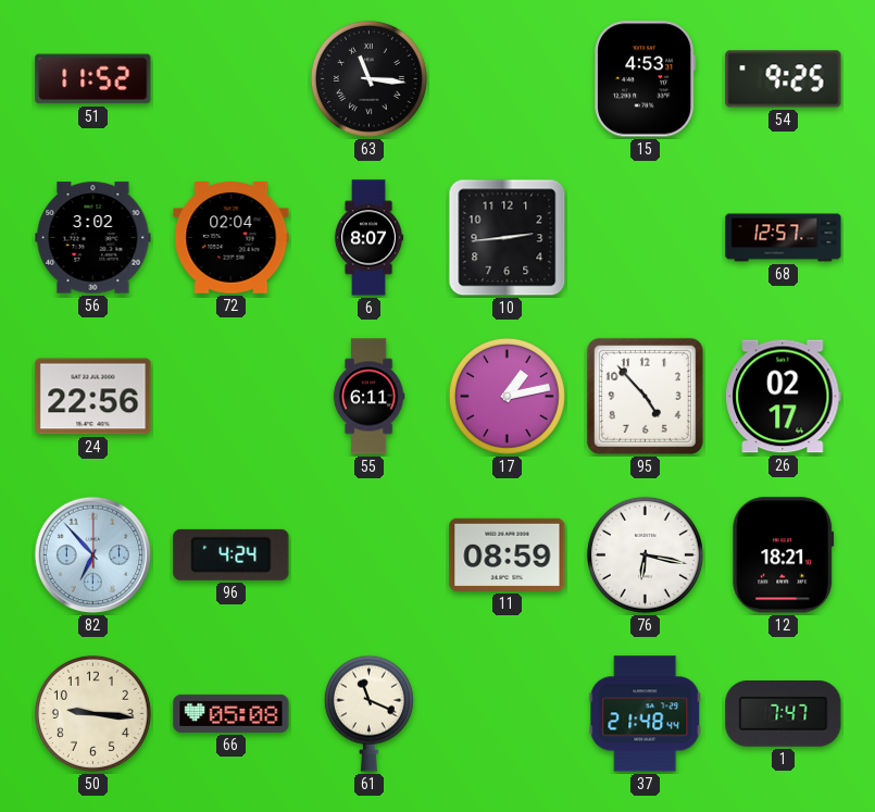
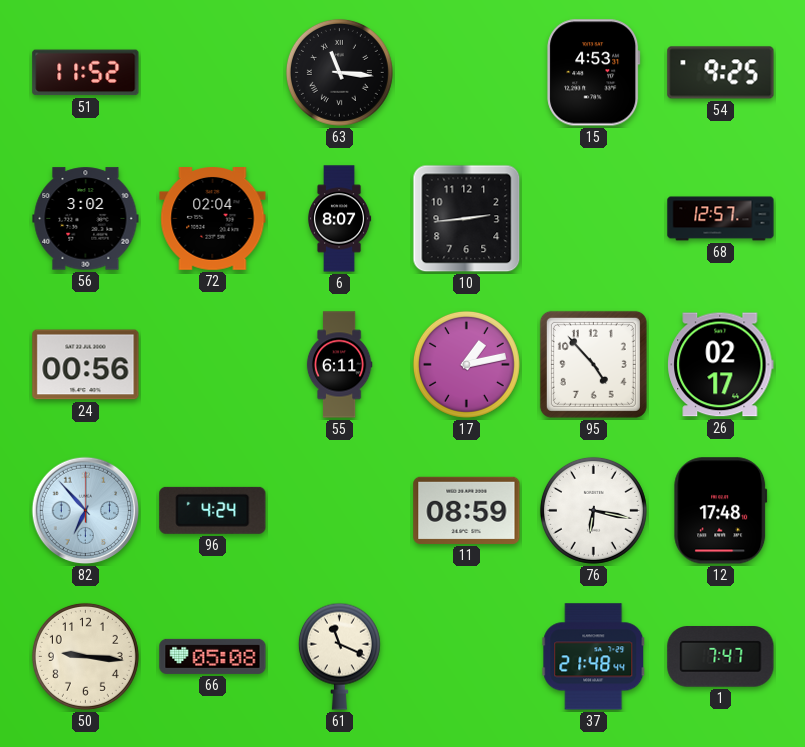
24: 22:56 -> 00:56 (86, 365)
12: 18:21 -> 17:48 (721, 511)
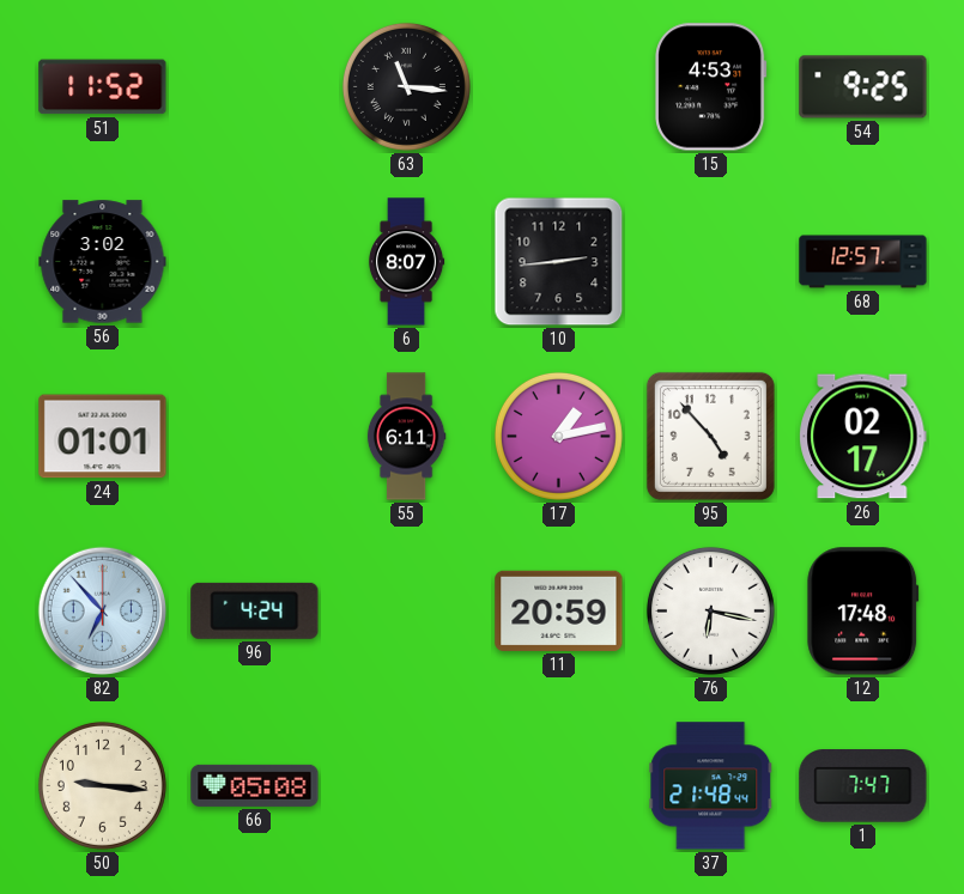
72: 02:04 -> none (213, 219)
24: 00:56 -> 01:01 (103, 437)
11: 08:59 -> 20:59 (559, 610)
61: 11:19 -> none (339, 656)
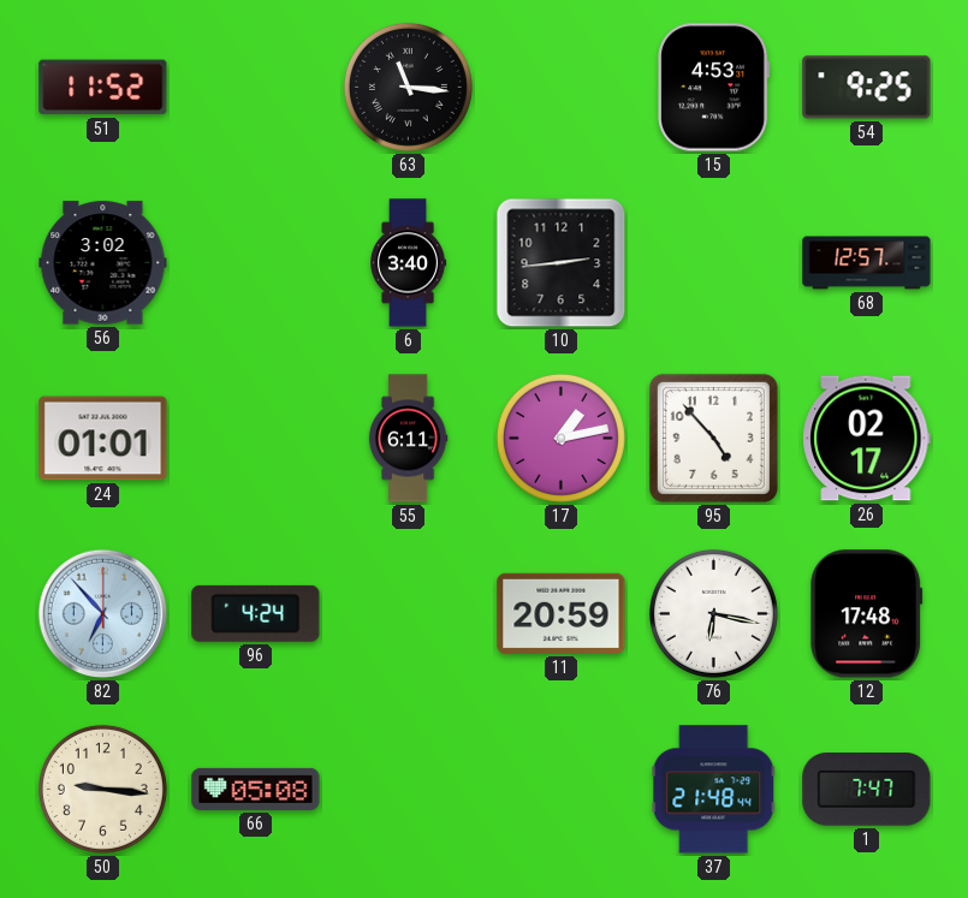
6: 8:07 -> 3:40 (408, 263)
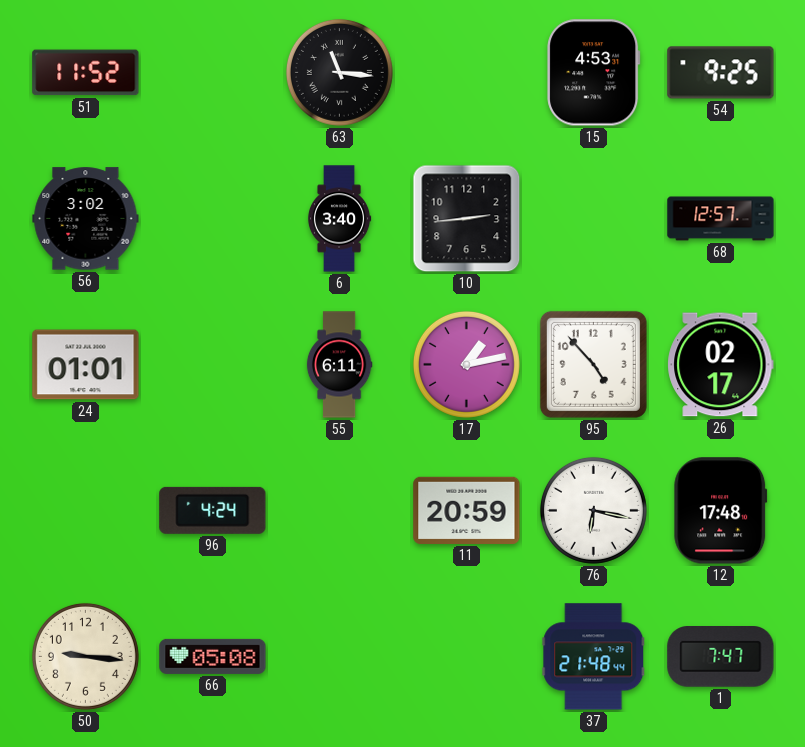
82: 6:53 -> none (103, 614)
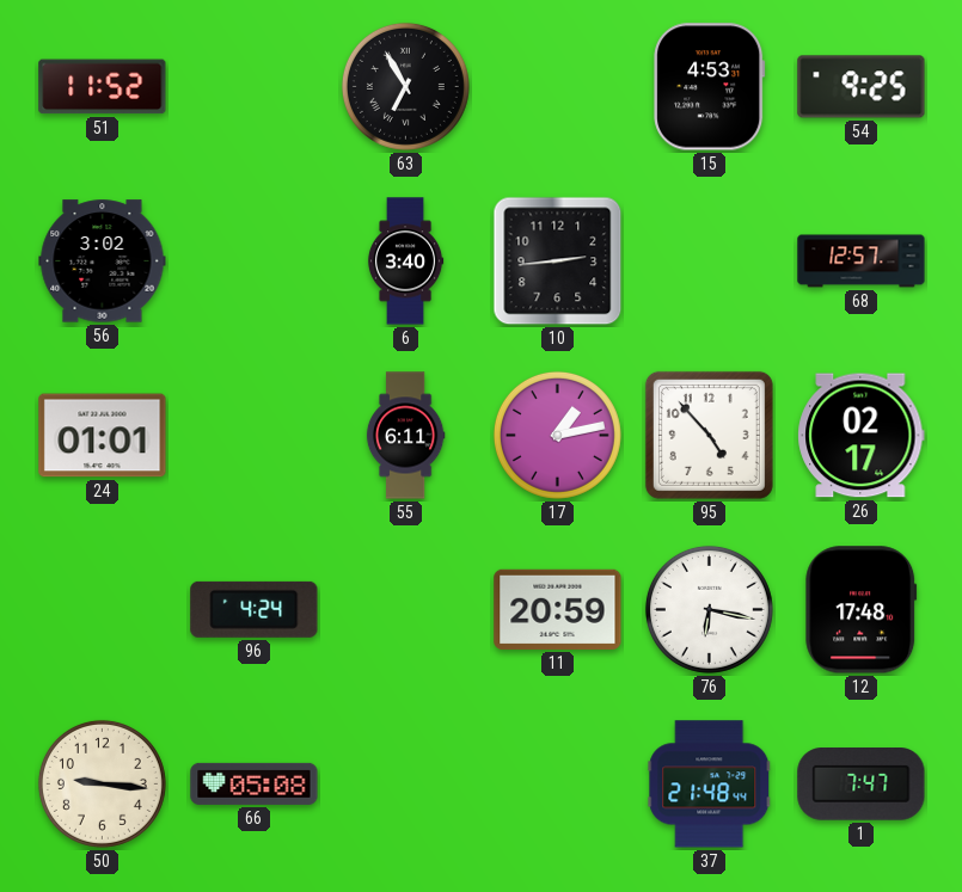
63: 11:16 -> 6:55 (405, 86)
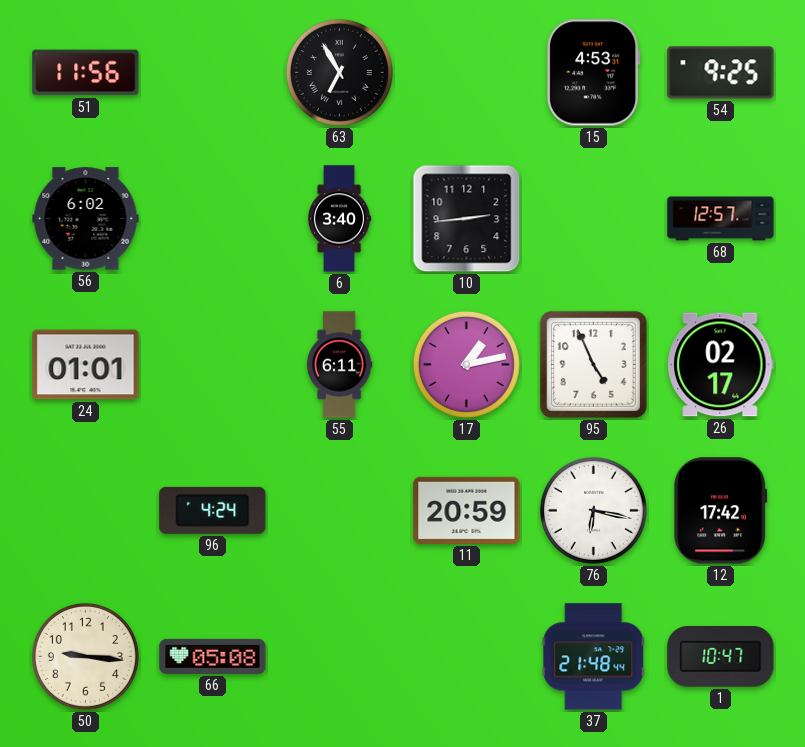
51: 11:52 -> 11:56 (86, 73)
56: 3:02 -> 6:02 (86, 219)
95: 4:53 -> 4:56 (593, 364)
12: 17:48 -> 17:42 (721, 511)
1: 7:47 -> 10:47 (721, 657)
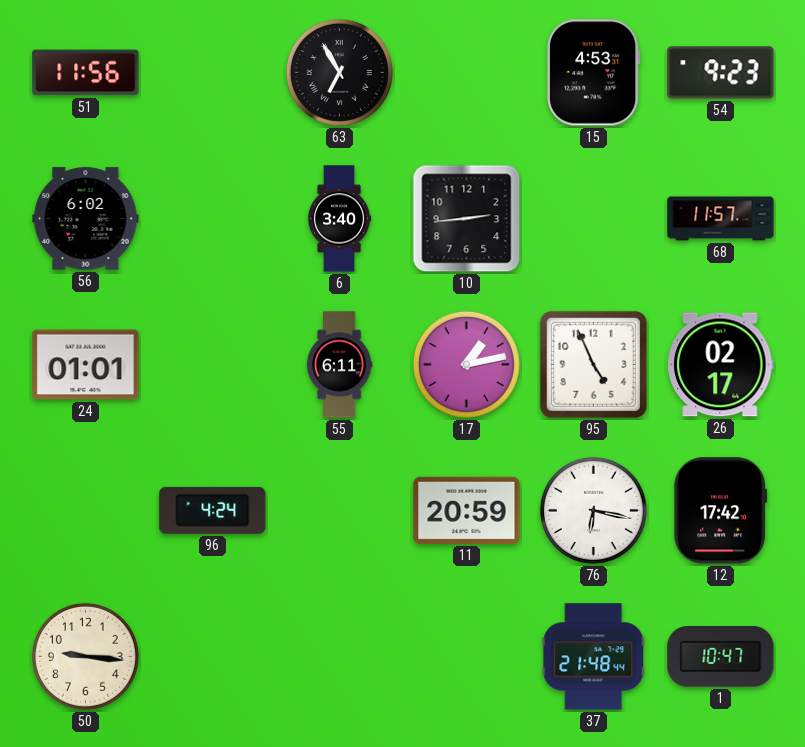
54: 9:25 -> 9:23 (721, 73)
68: 12:57 -> 11:57 (721, 219)
66: 05:08 -> none (213, 656)
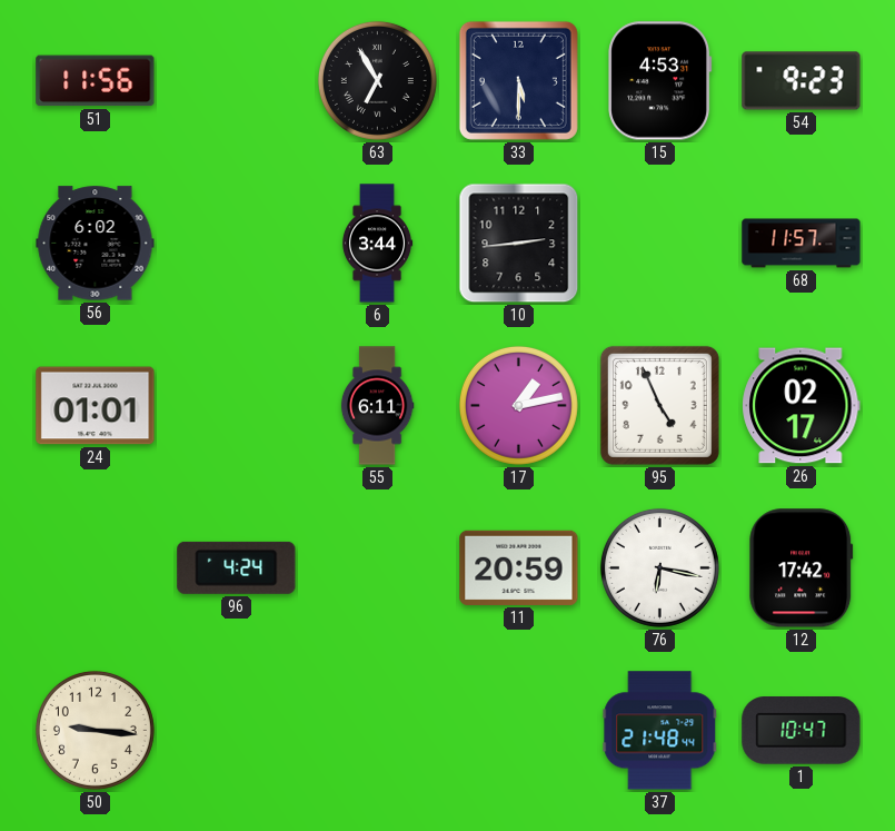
33: none -> 5:30 (518, 80)
6: 3:40 -> 3:44 (377, 244)
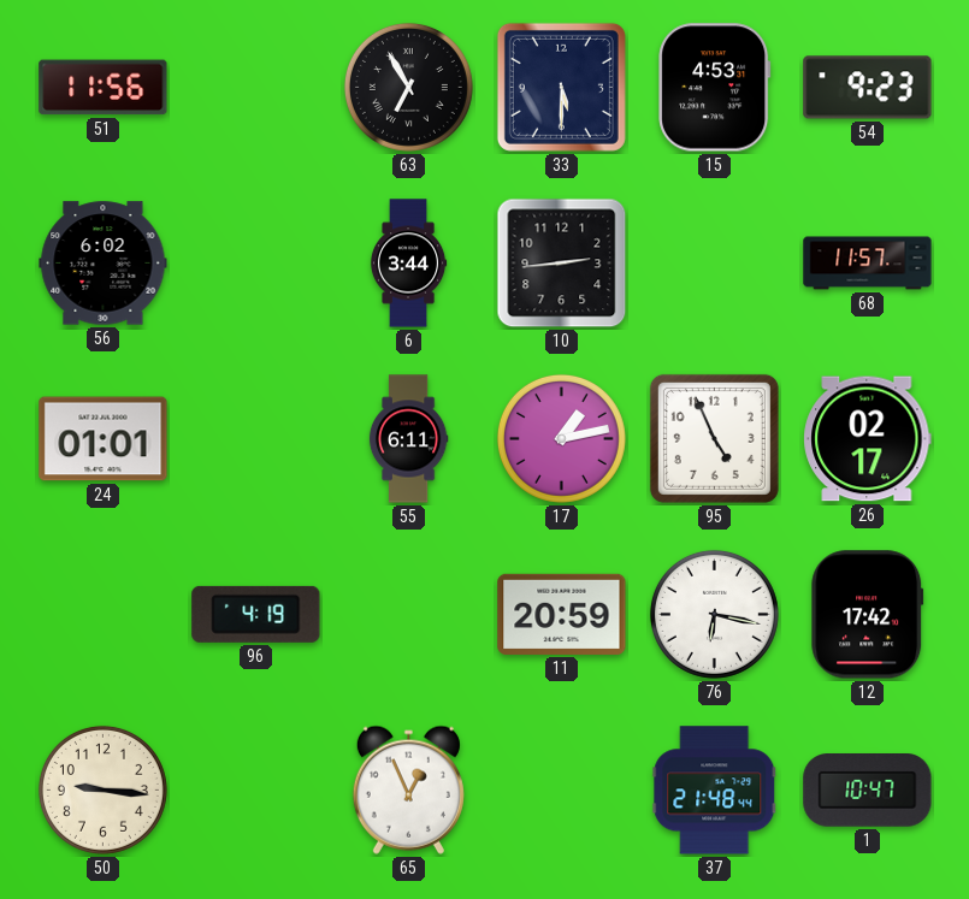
96: 4:24 -> 4:19 (256, 614)
65: none -> 12:56 (408, 789)
